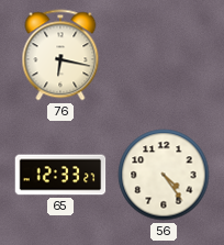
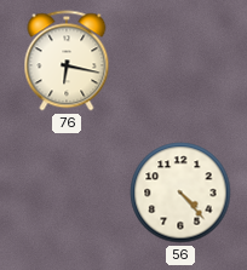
65: 12:33 -> none (60, 175)
56: 4:24 -> 4:23 (180, 193)
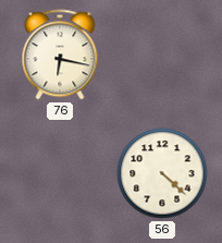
56: 4:23 -> 4:22 (162, 173)
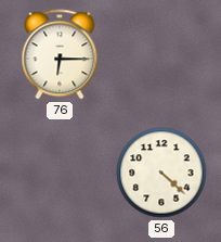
76: 6:17 -> 6:15 (60, 54)
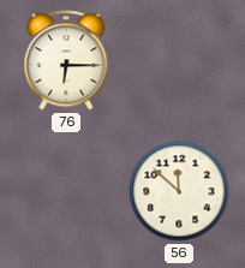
56: 4:22 -> 11:52 (179, 191)
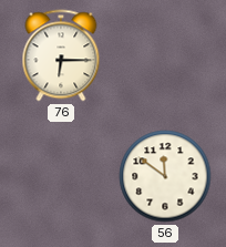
56: 11:52 -> 11:51 (165, 176)
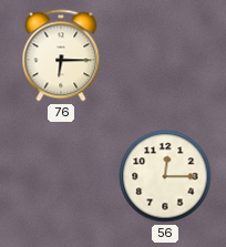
56: 11:51 -> 12:15 (165, 176)
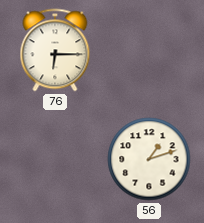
56: 12:15 -> 1:12 (149, 159)
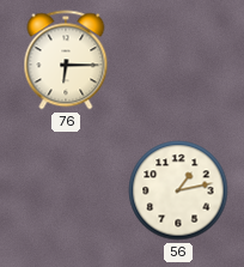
56: 1:12 -> 1:13 (178, 190)
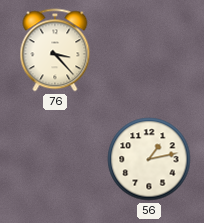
76: 6:15 -> 3:23 (55, 50)
